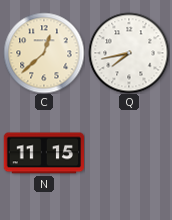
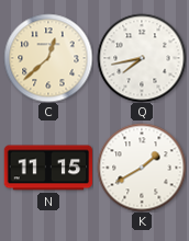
K: none -> 1:40 (142, 168)
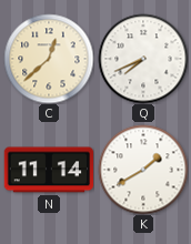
Q: 7:43 -> 7:41 (143, 59)
N: 11:15 -> 11:14 (48, 170)
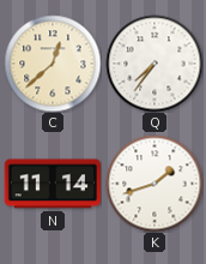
Q: 7:41 -> 7:36 (154, 64)
K: 1:40 -> 1:42 (154, 184)
